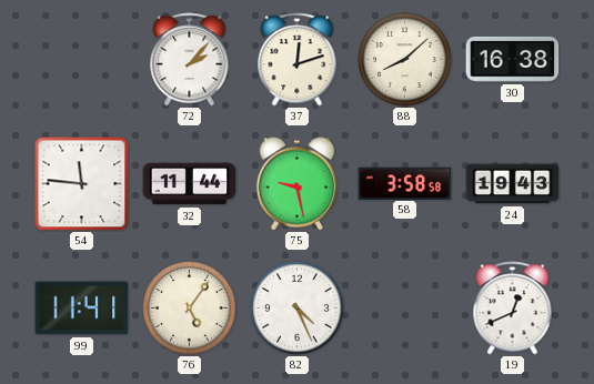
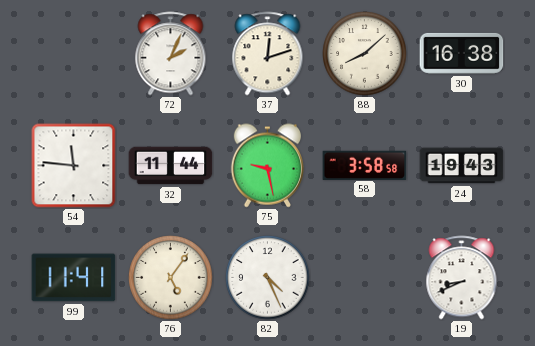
72: 2:07 -> 2:04 (171, 54)
19: 12:41 -> 8:41 (462, 278)
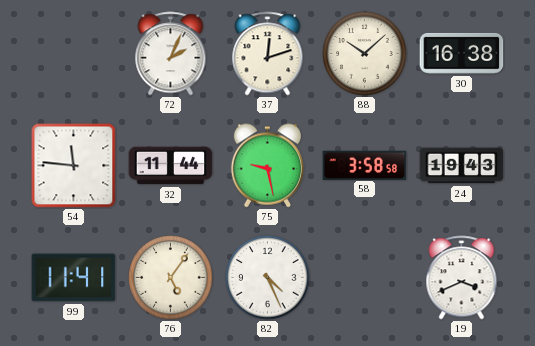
88: 8:08 -> 10:08 (365, 54)
19: 8:41 -> 3:41 (462, 278)
